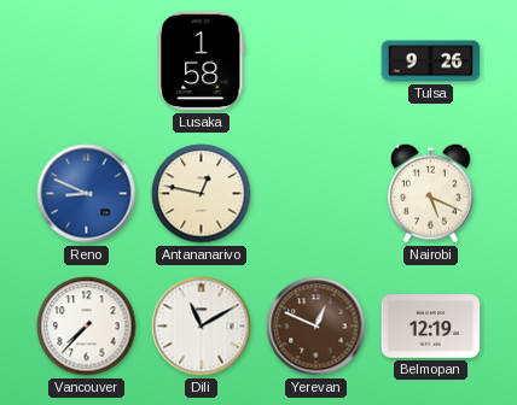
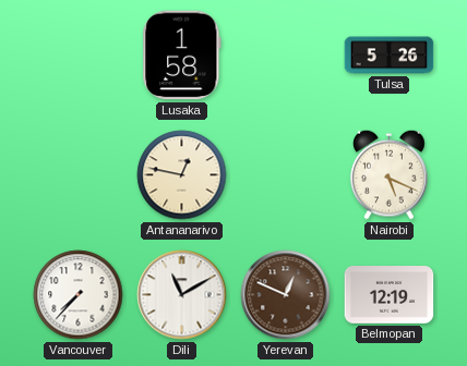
Tulsa: 9:26 -> 5:26 (390, 56)
Reno: 8:49 -> none (87, 194)
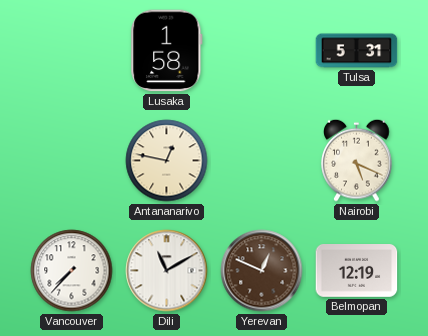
Tulsa: 5:26 -> 5:31 (357, 51)
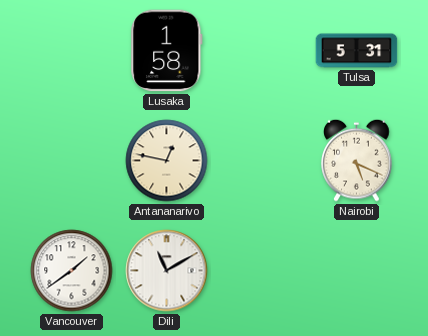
Vancouver: 7:37 -> 1:39 (72, 271)
Yerevan: 12:49 -> none (262, 271)
Belmopan: 12:19 -> none (357, 271)
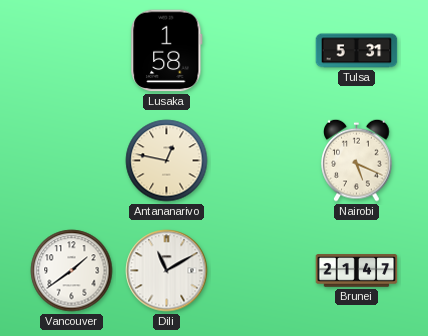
Brunei: none -> 21:47 (357, 271)
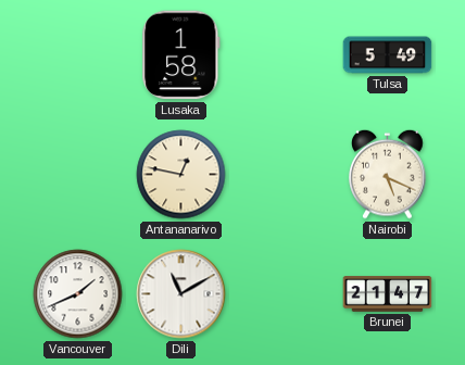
Tulsa: 5:31 -> 5:49 (388, 55)
Vancouver: 1:39 -> 1:41 (78, 294)
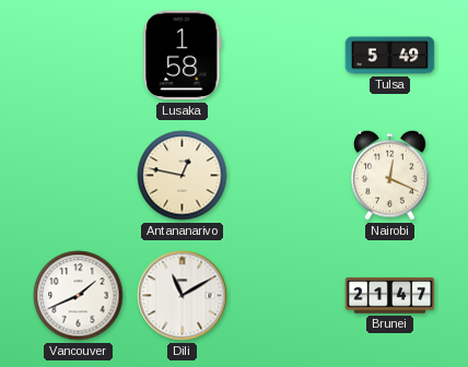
Nairobi: 5:19 -> 12:19 (390, 175)
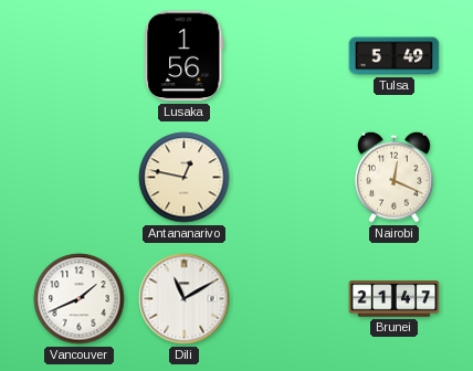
Lusaka: 1:58 -> 1:56 (185, 56)
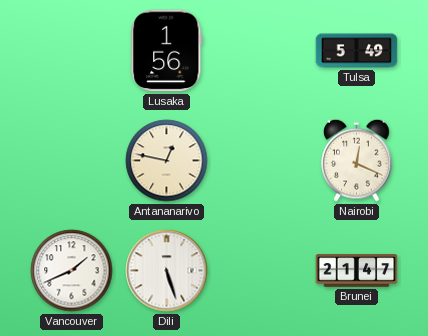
Dili: 11:10 -> 5:27 (167, 271)
